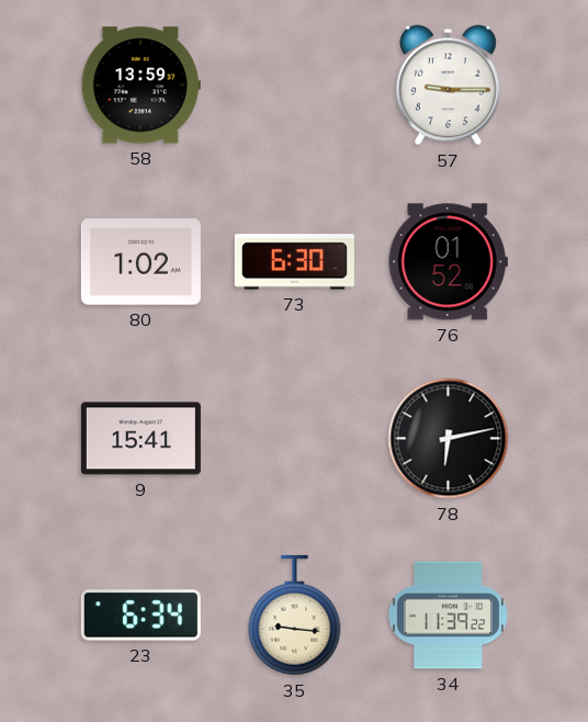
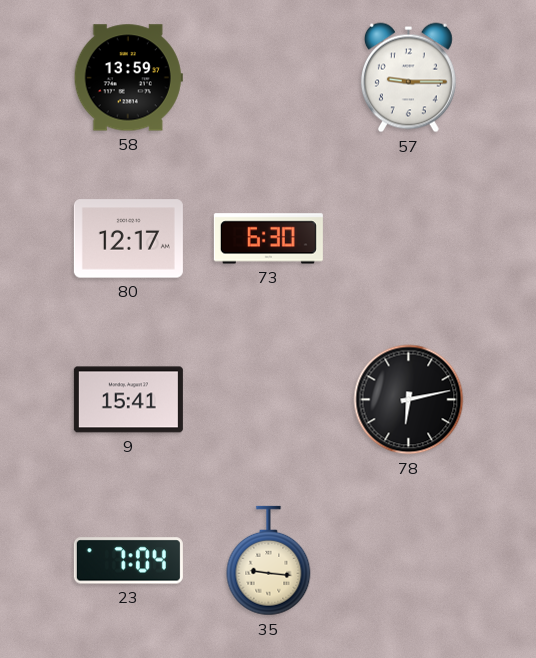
80: 1:02 -> 12:17 (128, 239)
76: 01:52 -> none (448, 262)
23: 6:34 -> 7:04 (128, 561)
34: 11:39 -> none (448, 616)
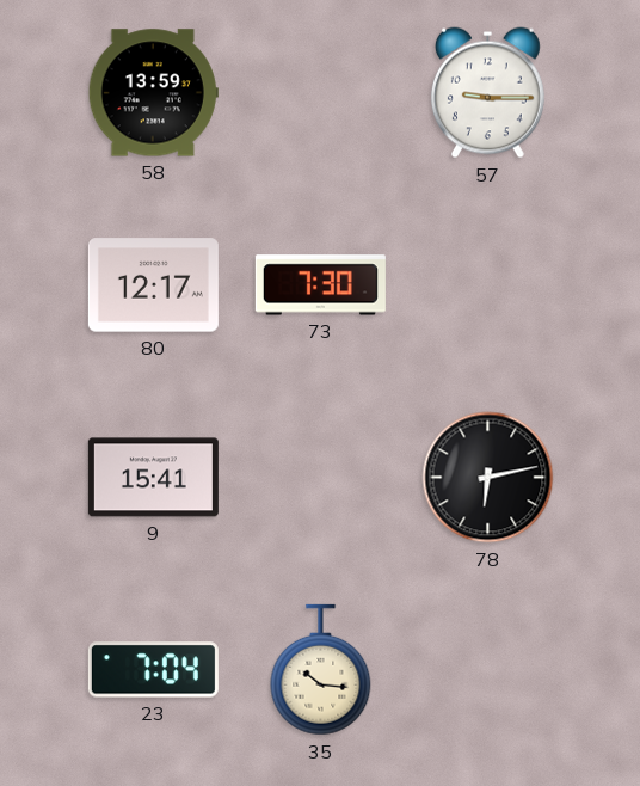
73: 6:30 -> 7:30 (320, 285)
35: 9:16 -> 10:16 (321, 670)
